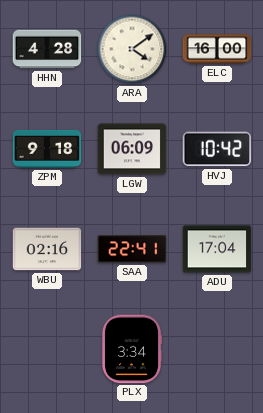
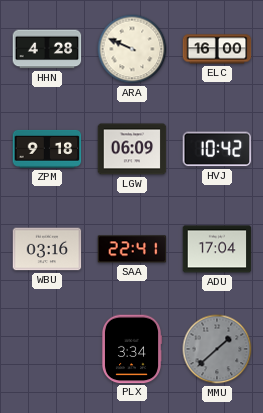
ARA: 4:09 -> 9:49 (132, 49)
WBU: 02:16 -> 03:16 (47, 249)
MMU: none -> 1:38 (217, 349)
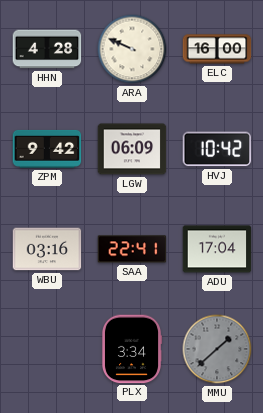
ZPM: 9:18 -> 9:42 (47, 149)
